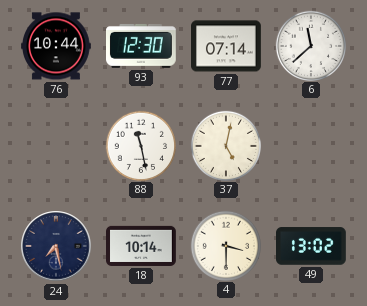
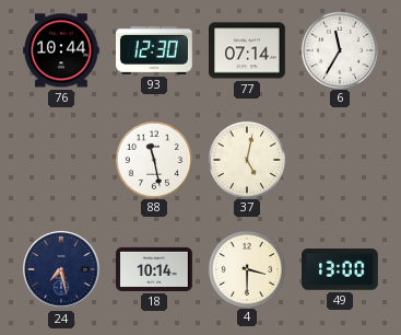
6: 11:38 -> 11:35 (339, 49)
49: 13:02 -> 13:00 (341, 269)
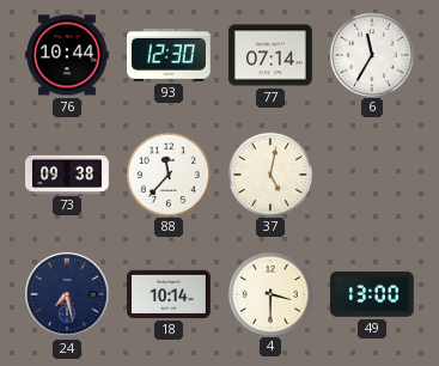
73: none -> 09:38 (67, 175)
88: 11:28 -> 11:37 (167, 173)
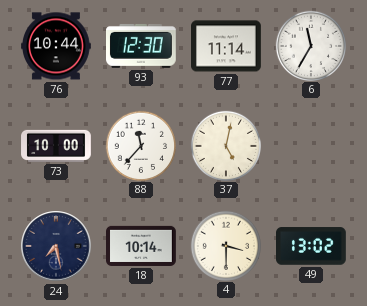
77: 07:14 -> 11:14 (227, 46)
73: 09:38 -> 10:00 (56, 146)
49: 13:00 -> 13:02 (312, 246)
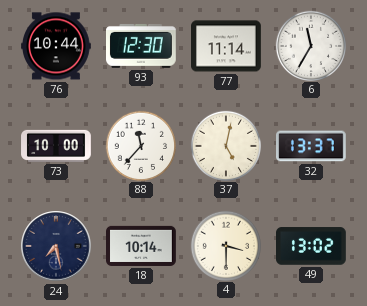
32: none -> 13:37 (312, 146)
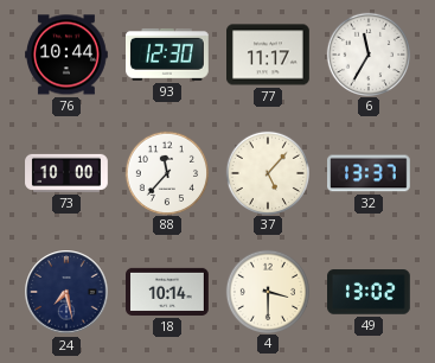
77: 11:14 -> 11:17 (269, 55)
37: 5:02 -> 5:07 (267, 172)
